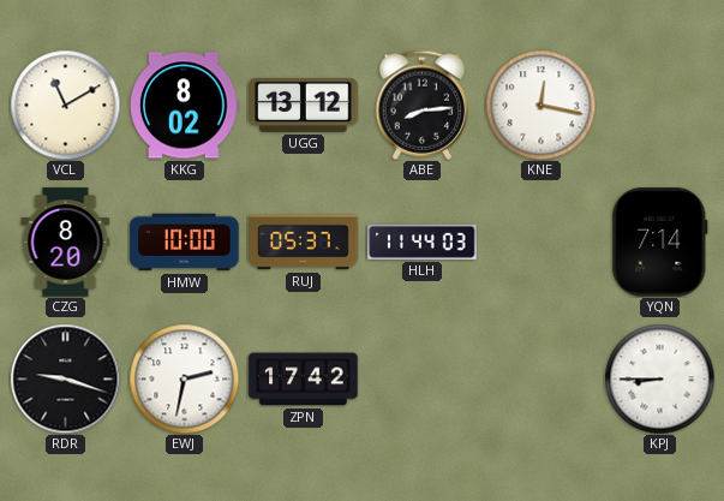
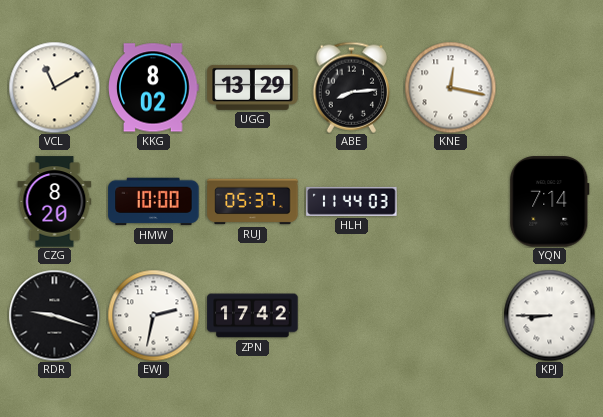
UGG: 13:12 -> 13:29 (253, 87)
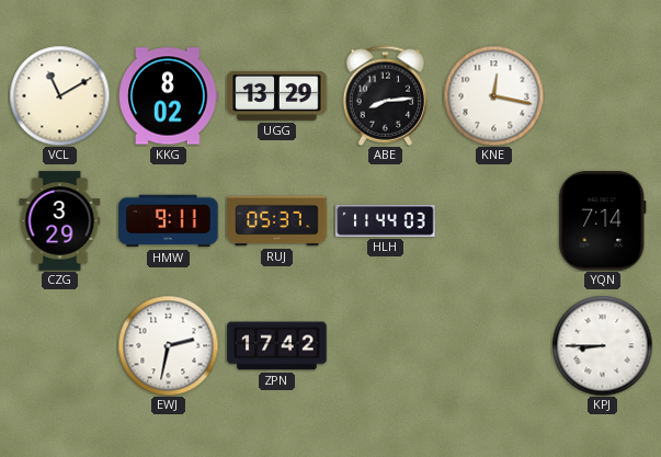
CZG: 8:20 -> 3:29 (60, 221)
HMW: 10:00 -> 9:11 (169, 221)
RDR: 9:18 -> none (54, 315)
